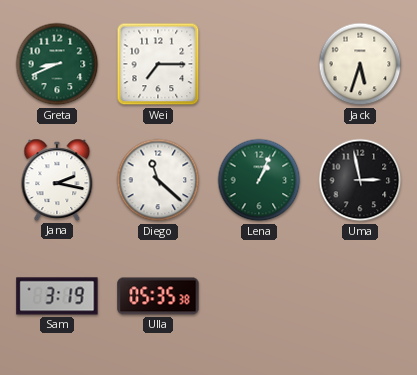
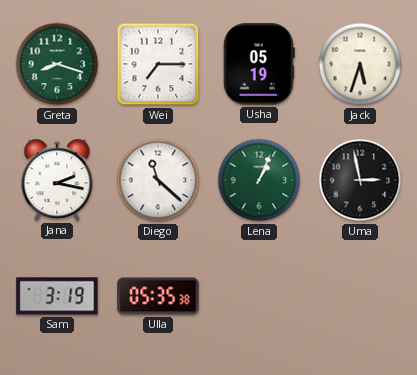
Greta: 8:41 -> 8:18 (57, 64)
Usha: none -> 05:19 (259, 64)
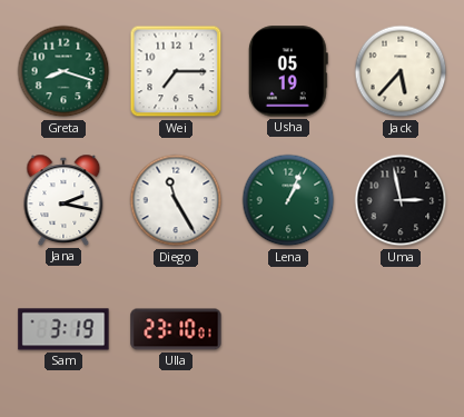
Jack: 5:33 -> 5:37 (401, 71)
Diego: 11:22 -> 11:25 (176, 200)
Ulla: 05:35 -> 23:10 (176, 329)
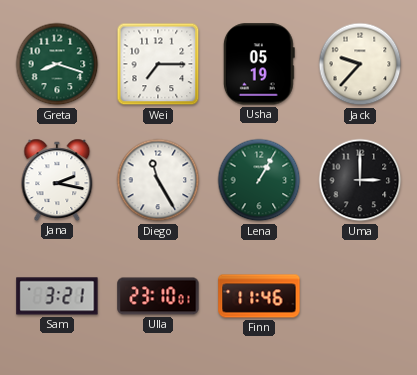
Jack: 5:37 -> 9:37 (360, 64)
Lena: 1:04 -> 1:05 (259, 180)
Uma: 2:58 -> 3:00 (360, 180)
Sam: 3:19 -> 3:21 (57, 296)
Finn: none -> 11:46 (259, 296)
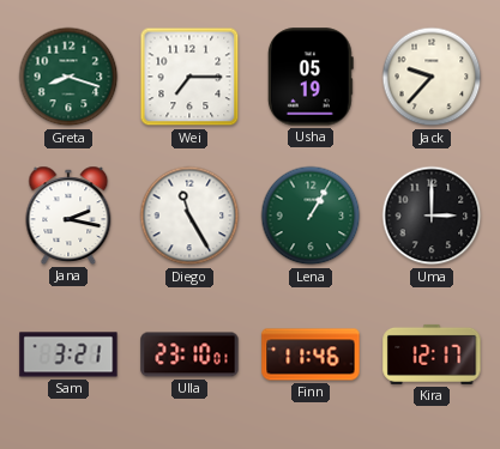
Kira: none -> 12:17 (432, 354)
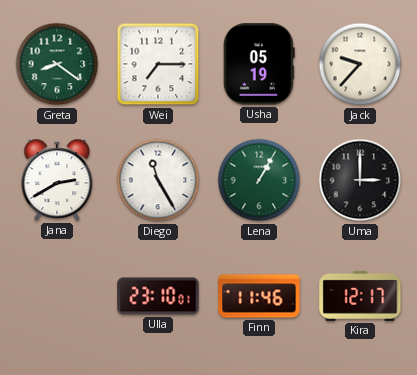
Greta: 8:18 -> 8:21 (57, 64)
Jana: 2:17 -> 2:40 (57, 180)
Sam: 3:21 -> none (68, 354)
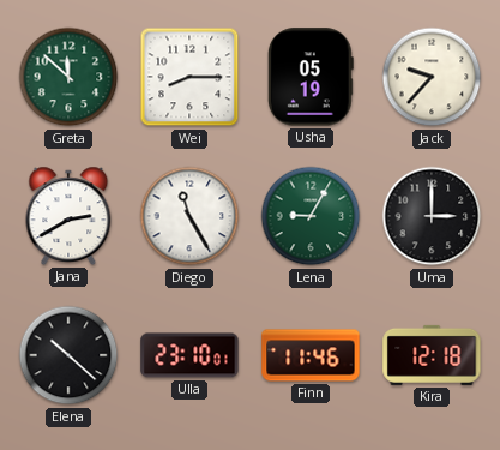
Greta: 8:21 -> 11:52 (68, 77)
Wei: 7:15 -> 8:15 (189, 77)
Lena: 1:05 -> 9:05 (311, 216)
Elena: none -> 10:22 (68, 355)
Kira: 12:17 -> 12:18 (432, 355)
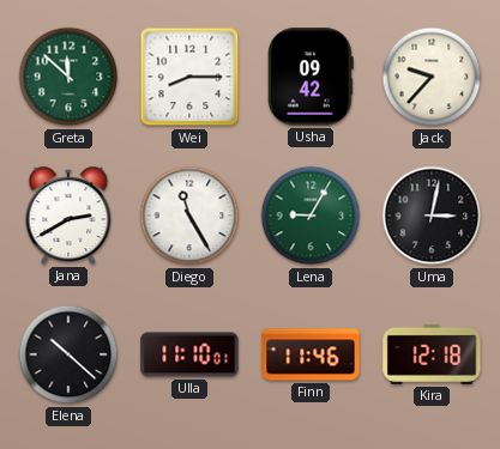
Usha: 05:19 -> 09:42 (311, 77)
Uma: 3:00 -> 3:02 (432, 216)
Ulla: 23:10 -> 11:10 (189, 354)
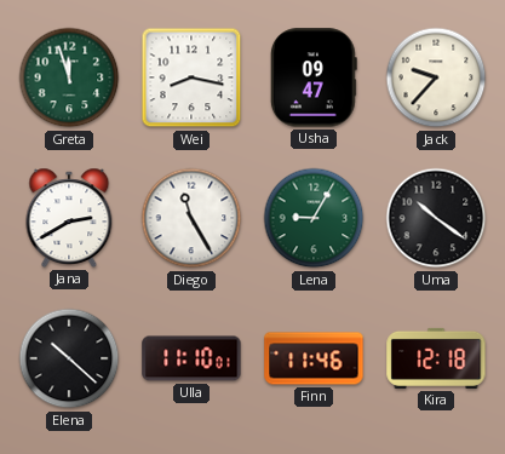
Greta: 11:52 -> 11:57 (69, 77)
Wei: 8:15 -> 8:17 (191, 77)
Usha: 09:42 -> 09:47 (314, 77)
Uma: 3:02 -> 10:21 (436, 218)
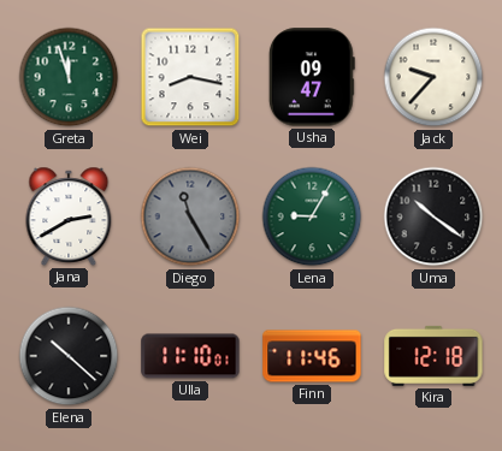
Diego dial: white -> grey (190, 216)
